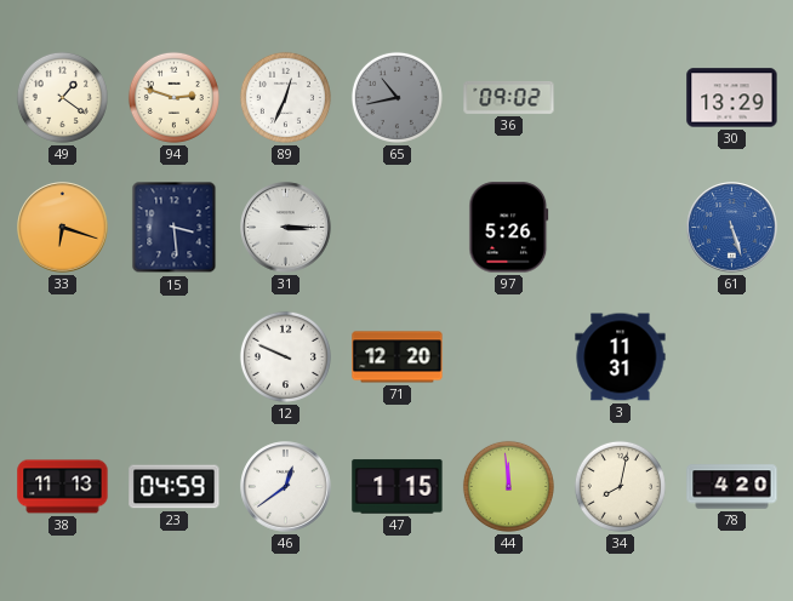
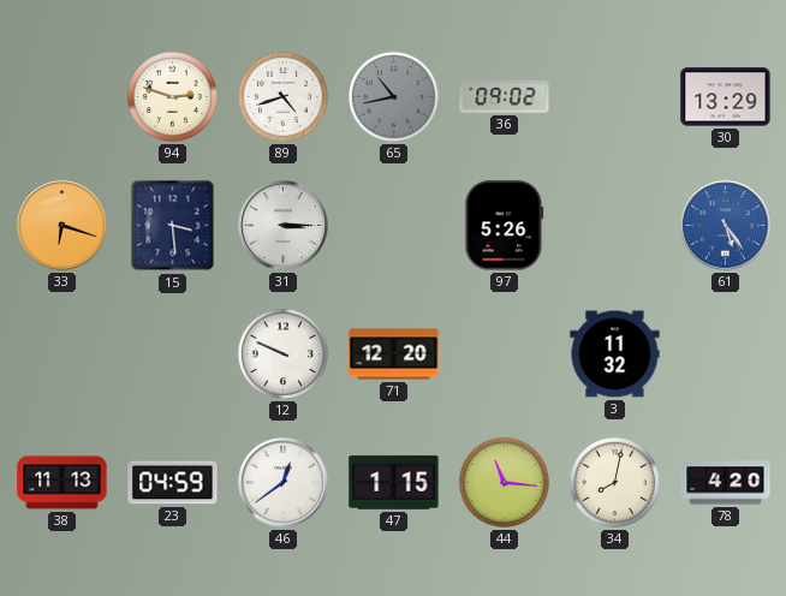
49: 1:21 -> none (62, 97)
89: 12:34 -> 4:42 (282, 96)
61: 5:27 -> 5:24 (726, 226)
3: 11:31 -> 11:32 (615, 354)
44: 11:59 -> 11:16 (504, 482)
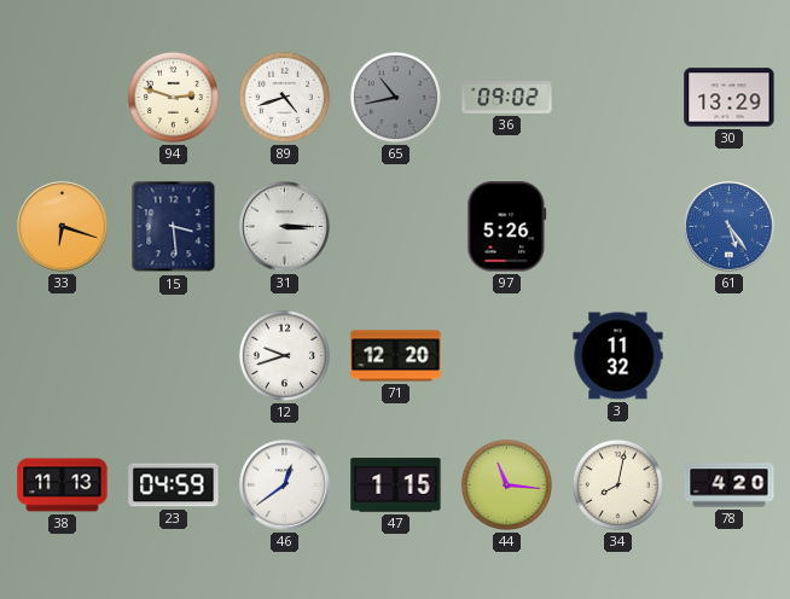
12: 9:49 -> 9:42 (284, 355)
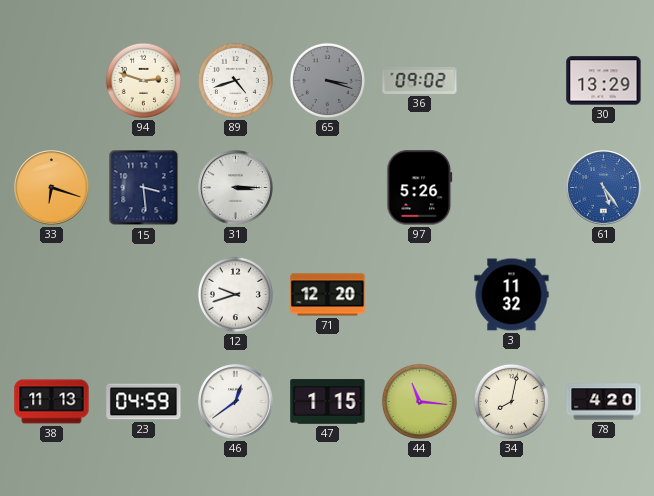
65: 10:43 -> 3:18 (327, 80)
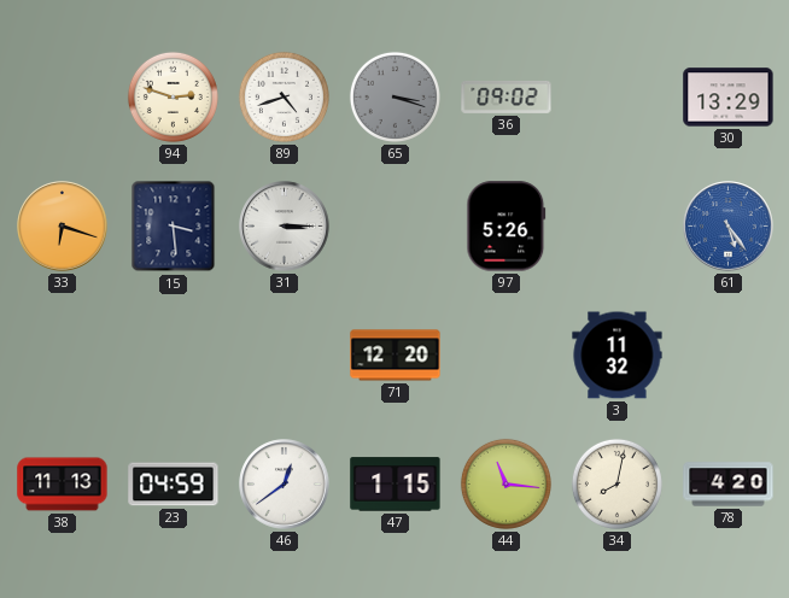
12: 9:42 -> none (235, 294)
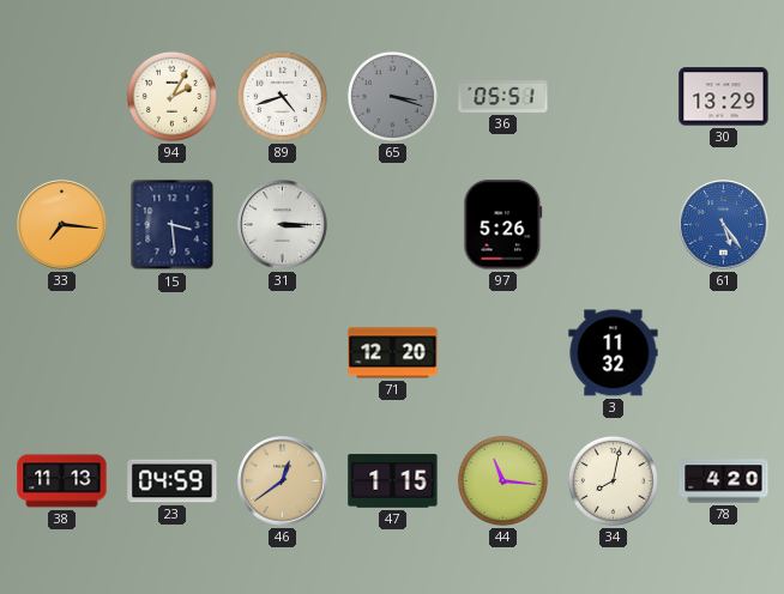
94: 2:48 -> 2:05 (171, 96)
36: 09:02 -> 05:51 (503, 97)
33: 6:18 -> 7:16 (62, 225)
46 dial: white -> champagne (283, 481)
